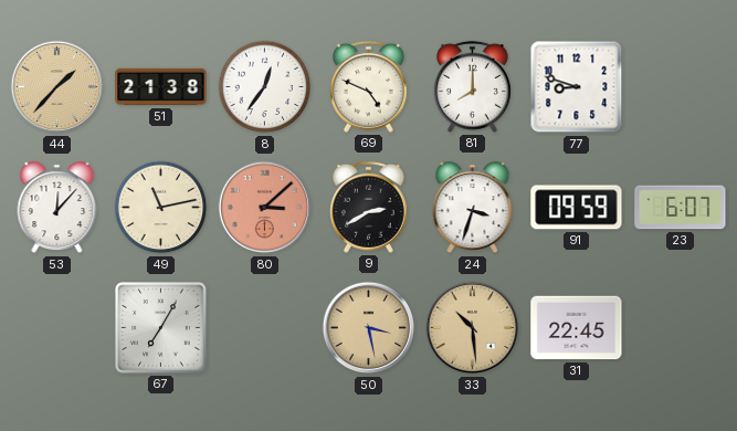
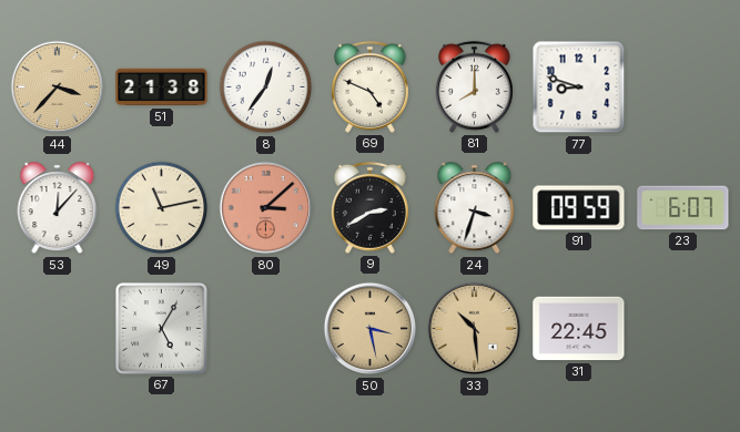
44: 1:37 -> 3:37 (58, 88)
67: 7:05 -> 5:05 (162, 329)
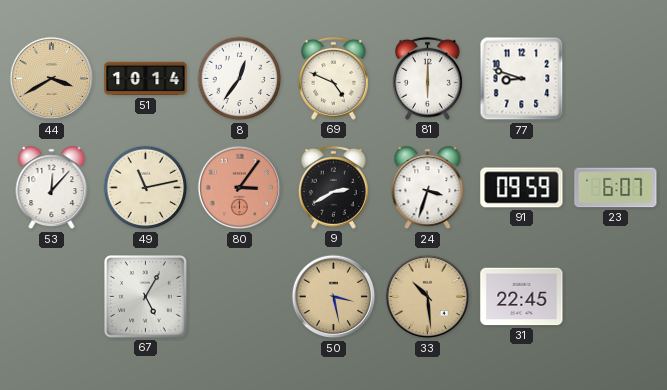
44: 3:37 -> 3:40 (52, 79)
51: 21:38 -> 10:14 (146, 79)
81: 8:00 -> 6:00 (427, 78)
80: 3:08 -> 3:06 (240, 188)
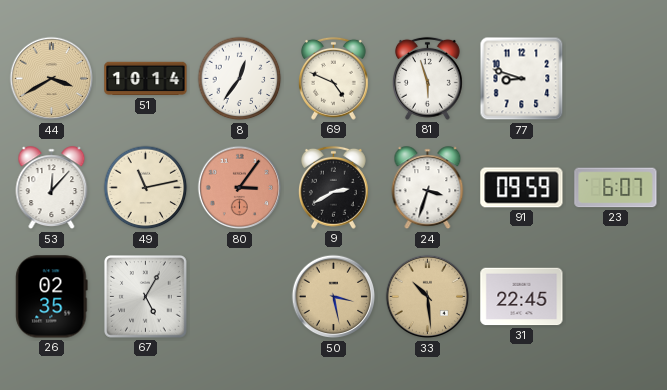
81: 6:00 -> 5:57 (427, 78)
26: none -> 02:35 (52, 297)
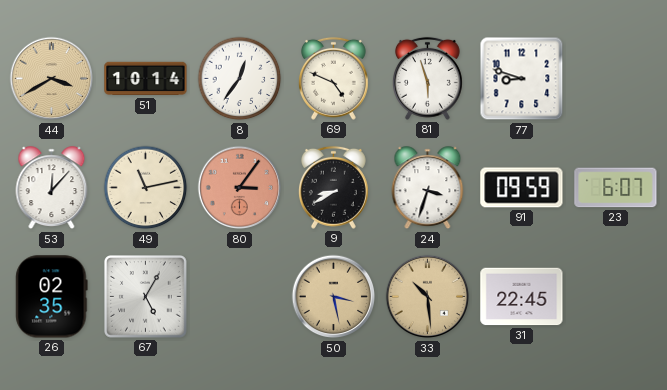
9: 2:40 -> 8:40 (333, 187)
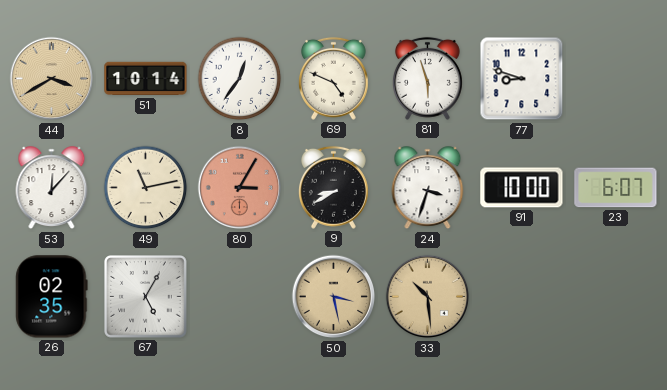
80: 3:06 -> 3:05 (240, 188)
91: 09:59 -> 10:00 (522, 188)
31: 22:45 -> none (522, 297)
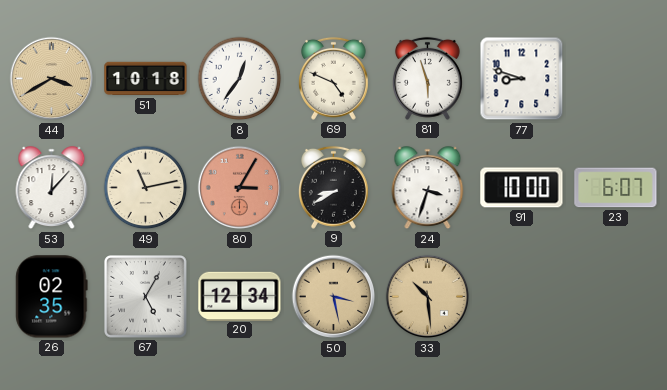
51: 10:14 -> 10:18 (146, 79)
20: none -> 12:34 (240, 296)
